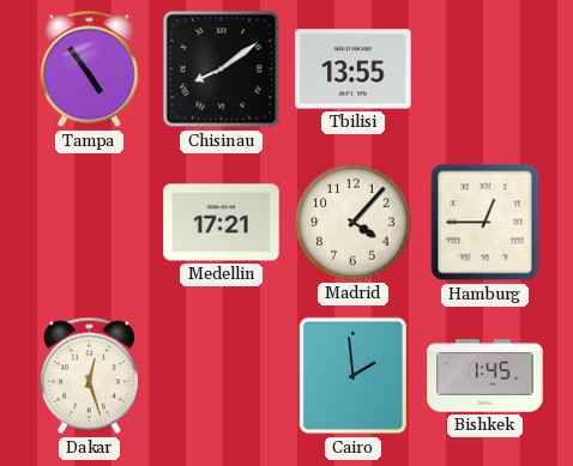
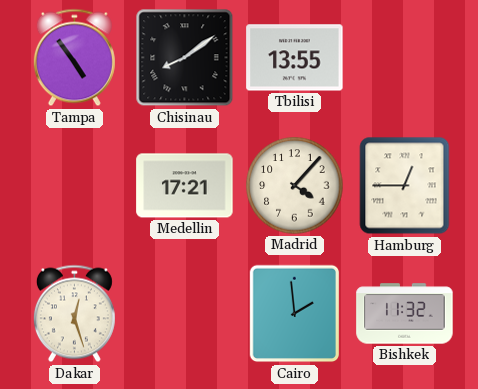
Bishkek: 1:45 -> 11:32 (405, 314)
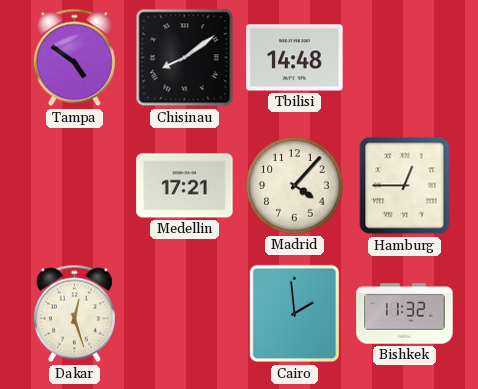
Tampa: 4:54 -> 4:51 (74, 58)
Tbilisi: 13:55 -> 14:48 (295, 58)
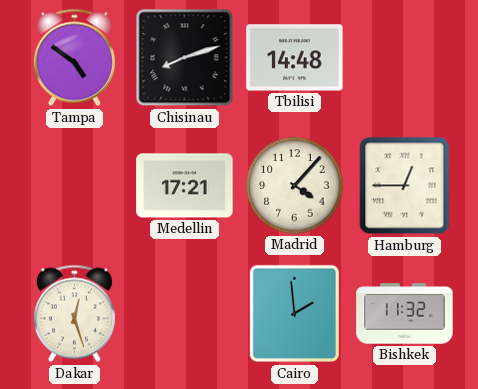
Chisinau: 8:09 -> 8:12 (185, 58)
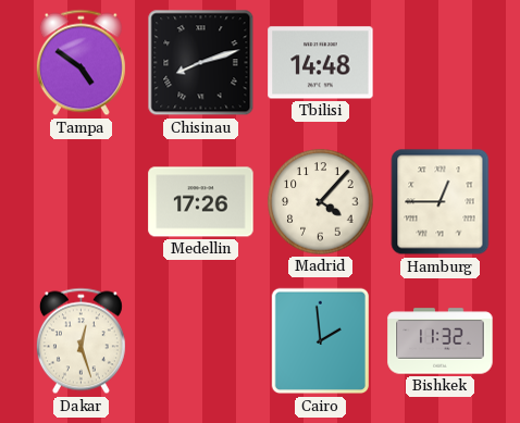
Medellin: 17:21 -> 17:26 (201, 202)
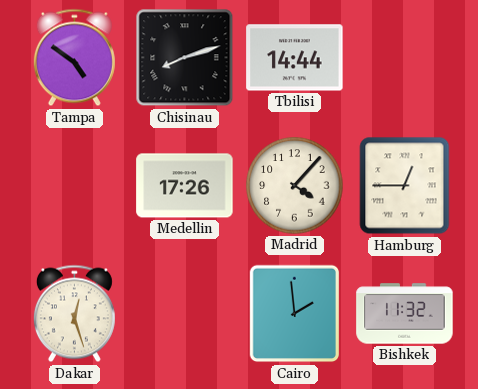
Tbilisi: 14:48 -> 14:44 (295, 58)
